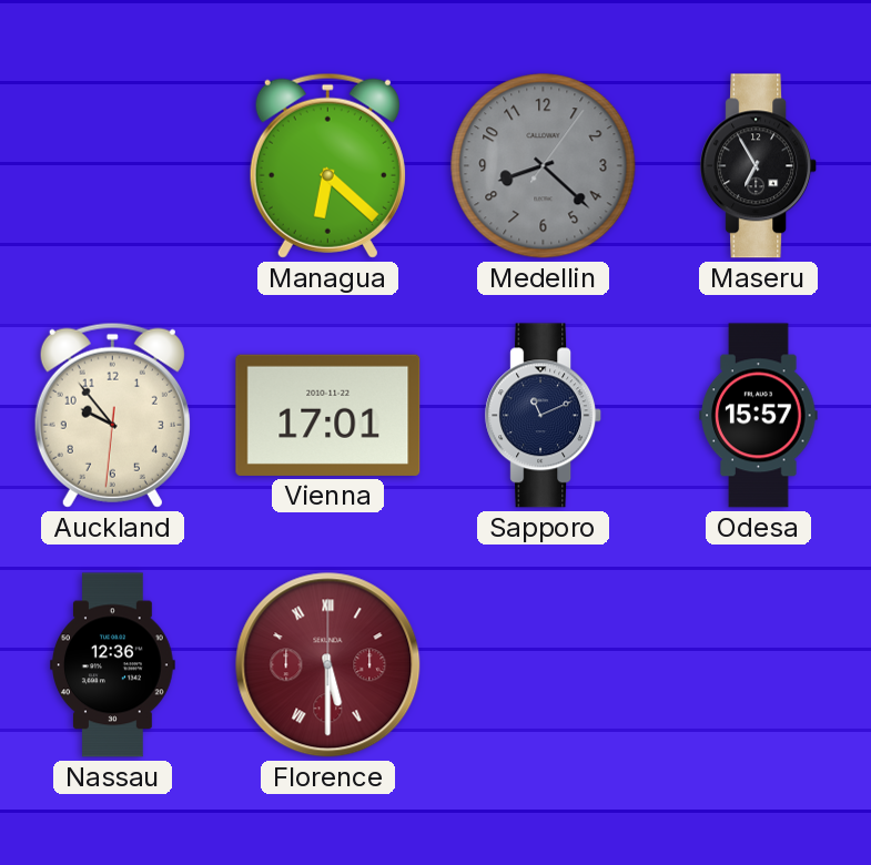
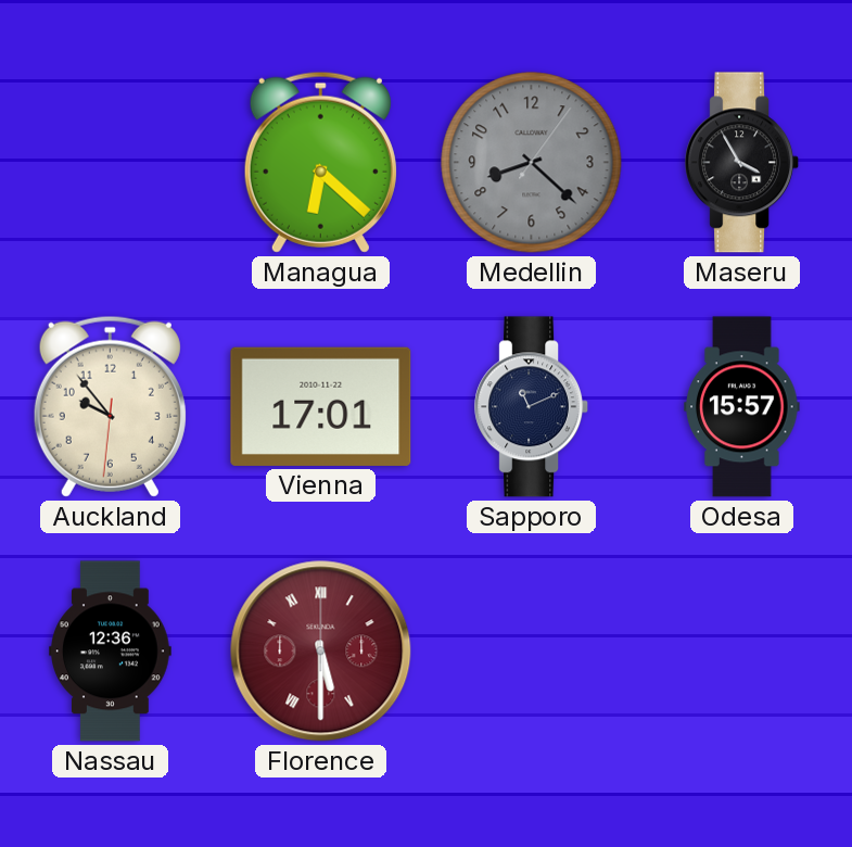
Maseru: 6:55 -> 3:55 (742, 163)
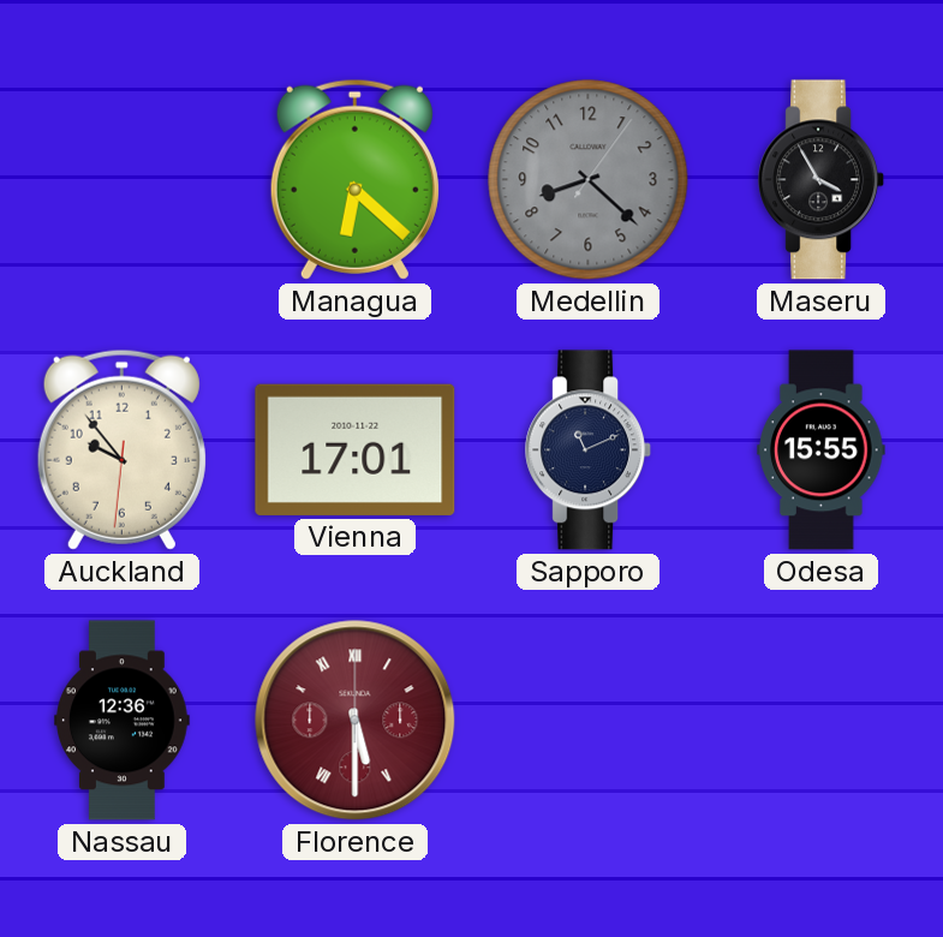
Odesa: 15:57 -> 15:55 (822, 450)
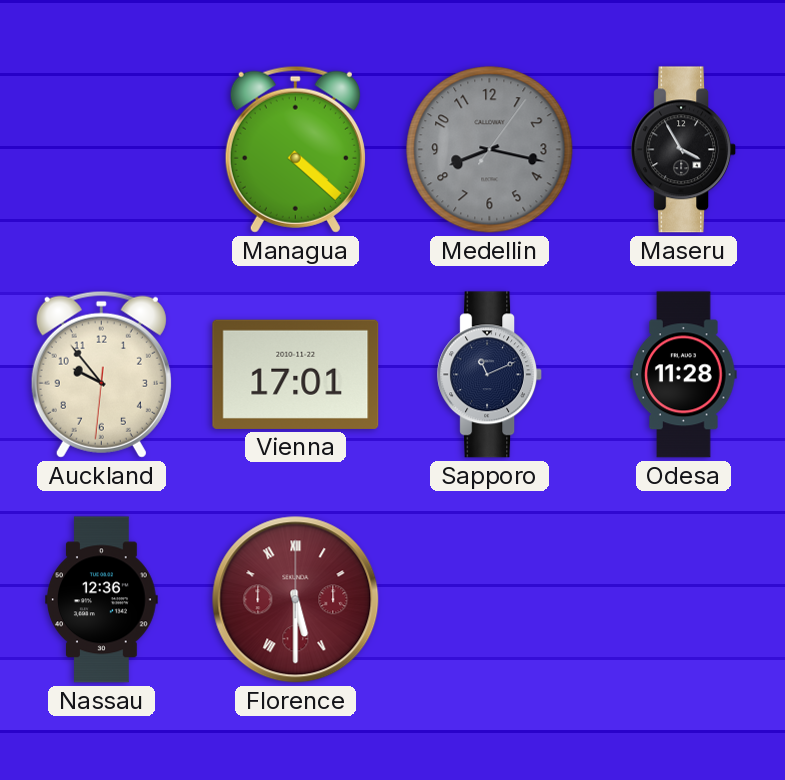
Managua: 6:22 -> 4:22 (295, 149)
Medellin: 8:22 -> 8:17 (490, 150)
Odesa: 15:55 -> 11:28 (684, 375)
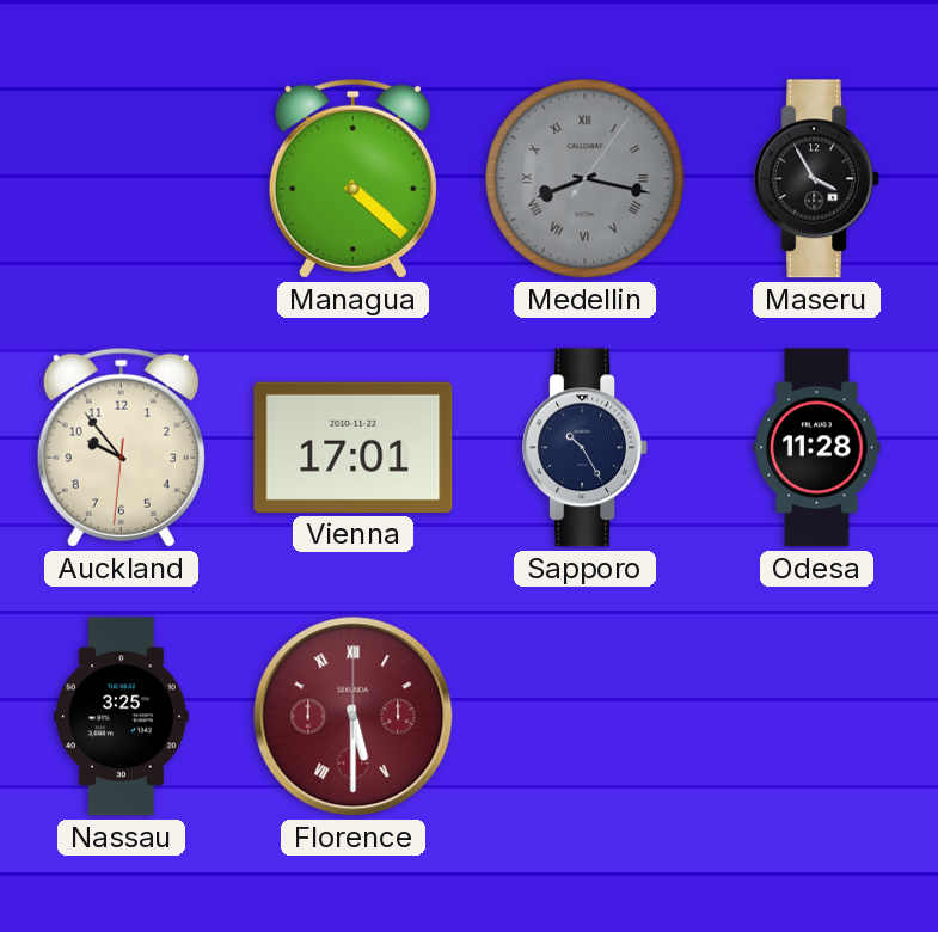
Medellin numerals: Arabic -> Roman (586, 179)
Sapporo: 11:11 -> 10:25 (586, 448)
Nassau: 12:36 -> 3:25 (122, 717)
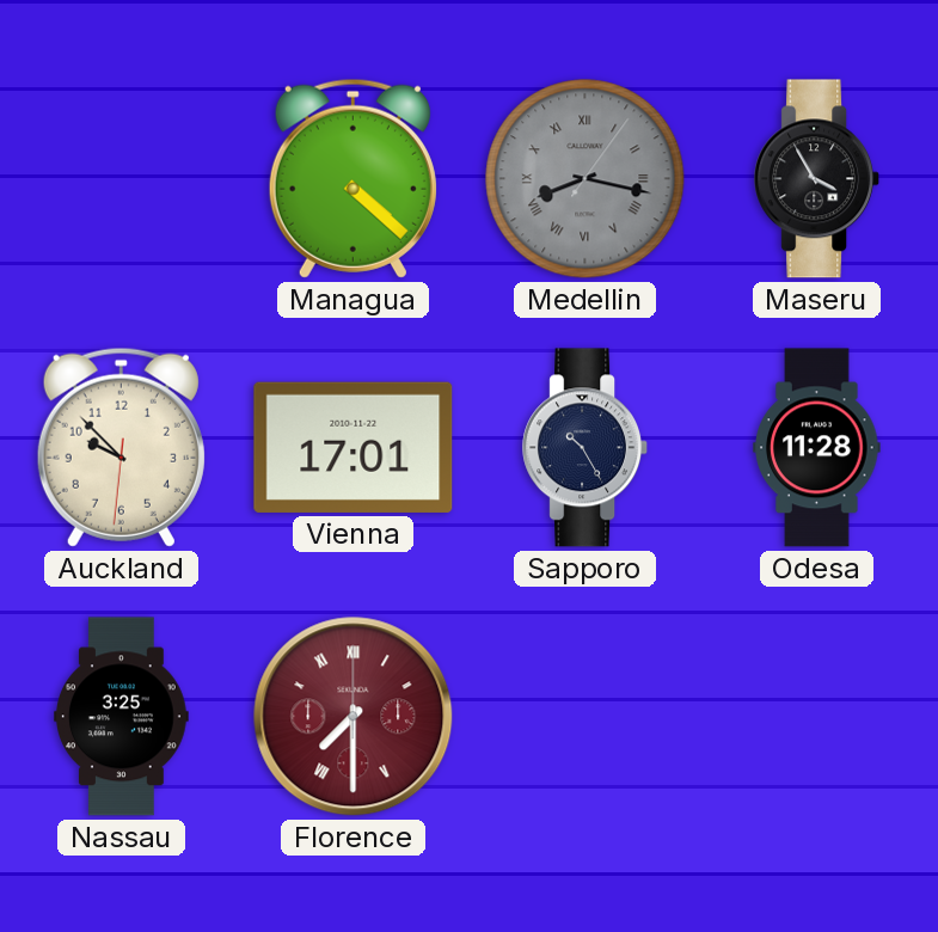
Auckland: 9:53 -> 9:52 (121, 447)
Florence: 5:30 -> 7:30 (354, 717)
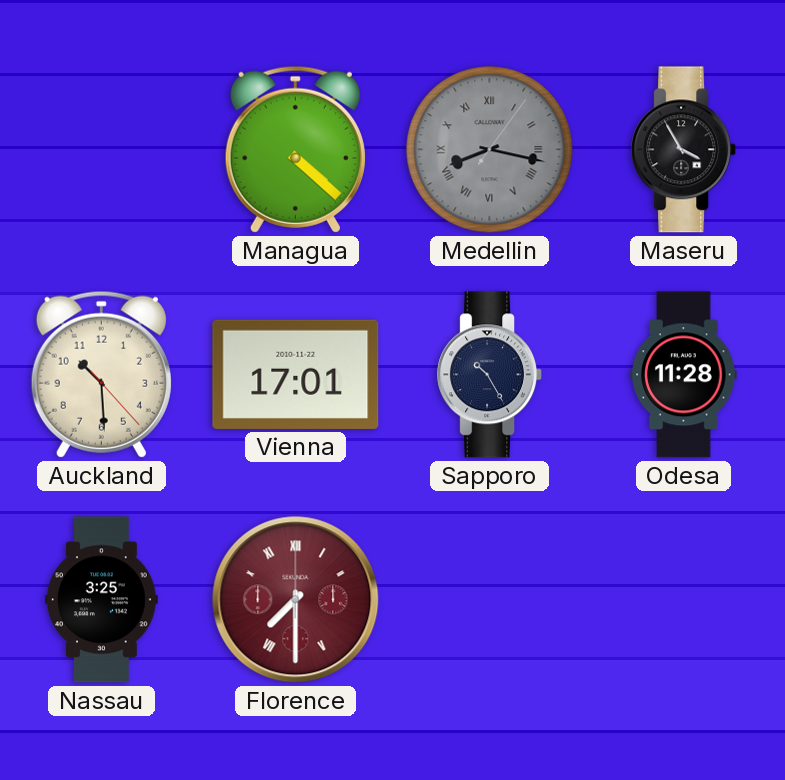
Auckland: 9:52 -> 10:29 (101, 374)
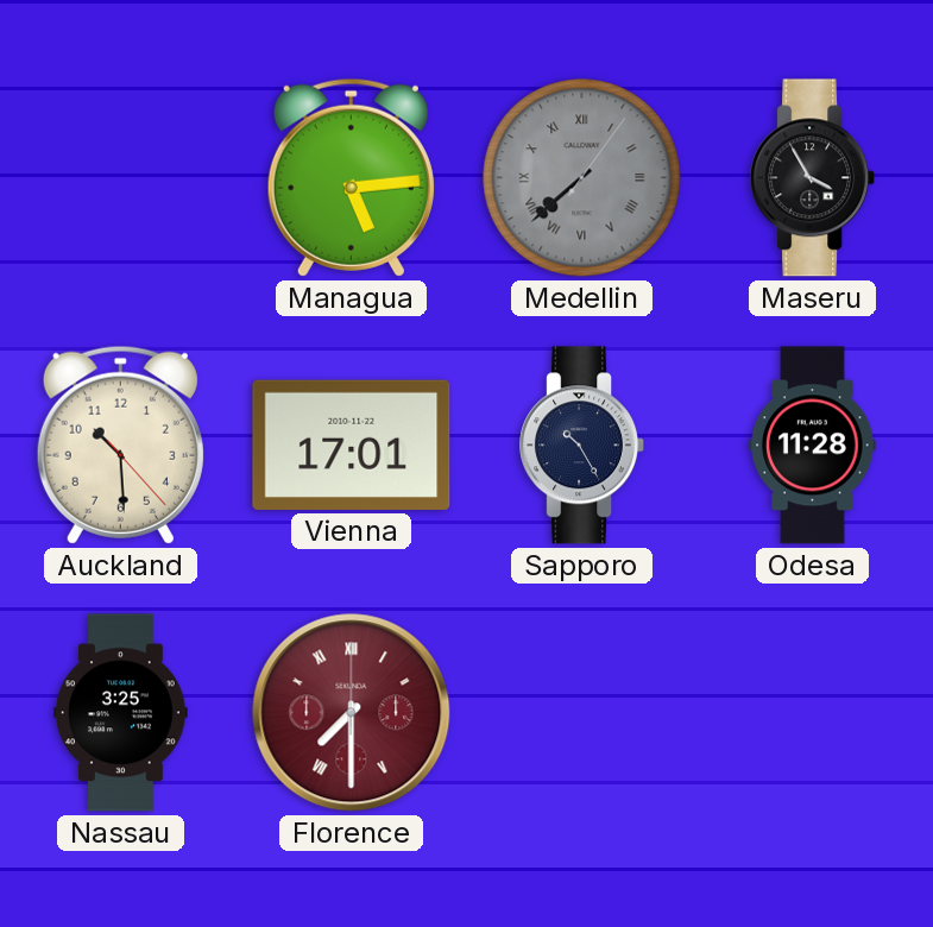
Managua: 4:22 -> 5:14 (351, 177)
Medellin: 8:17 -> 7:38 (582, 178)
